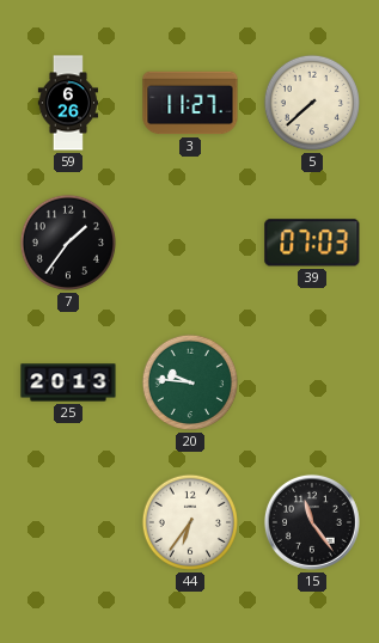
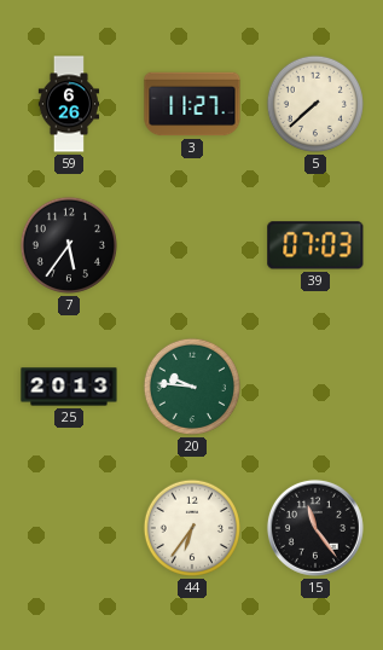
7: 1:36 -> 5:36 (69, 245)
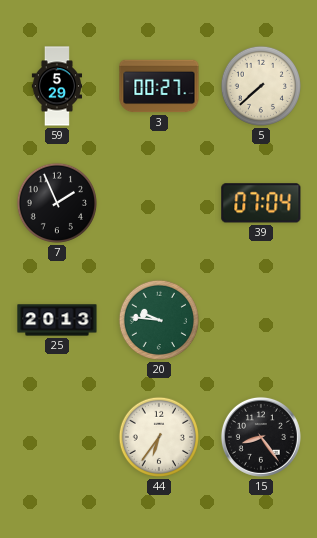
59: 6:26 -> 5:29 (56, 86)
3: 11:27 -> 00:27 (159, 86)
7: 5:36 -> 1:56 (57, 203)
39: 07:03 -> 07:04 (261, 203)
15: 11:24 -> 8:24 (261, 437)
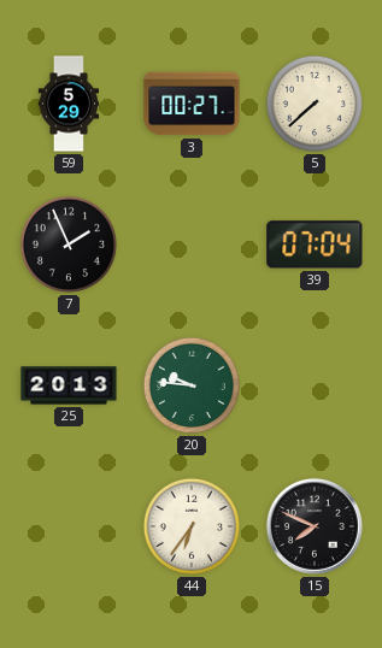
15: 8:24 -> 7:49 (315, 526)
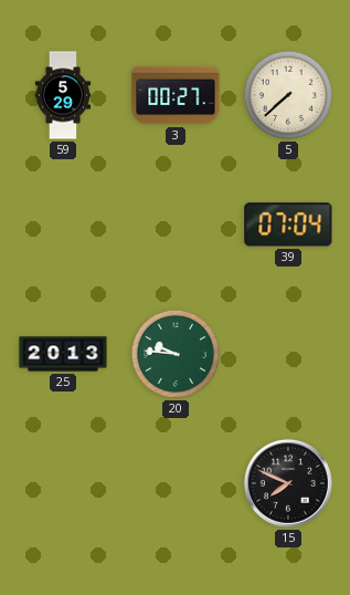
7: 1:56 -> none (69, 245)
44: 6:36 -> none (192, 526)
